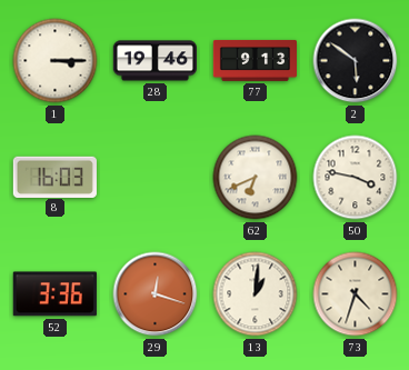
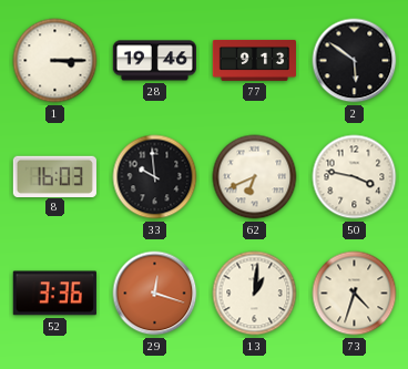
33: none -> 9:59 (155, 177)
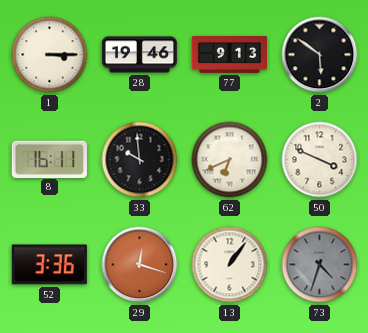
8: 16:03 -> 16:11 (49, 159)
50: 3:47 -> 3:49 (320, 160)
13: 1:01 -> 1:06 (230, 265)
73 dial: cream -> grey (320, 265)
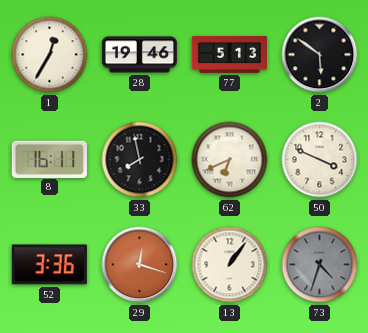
1: 3:15 -> 12:35 (50, 55)
77: 9:13 -> 5:13 (229, 54)
33: 9:59 -> 7:58 (140, 160)
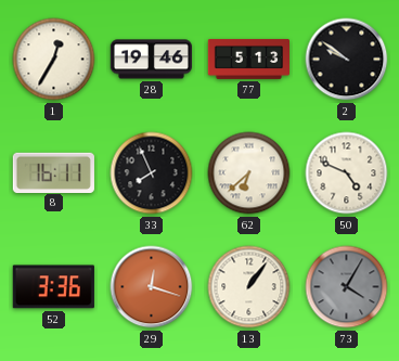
2: 5:51 -> 9:51 (347, 60)
33: 7:58 -> 7:56 (152, 173)
62: 6:41 -> 6:38 (249, 173)
50: 3:49 -> 4:49 (347, 173)
73: 4:33 -> 4:05 (347, 287)
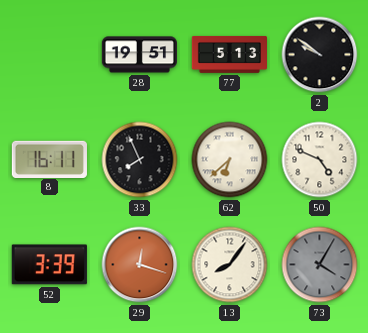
1: 12:35 -> none (54, 60)
28: 19:46 -> 19:51 (139, 55)
52: 3:36 -> 3:39 (49, 265)
13: 1:06 -> 8:06 (230, 265)
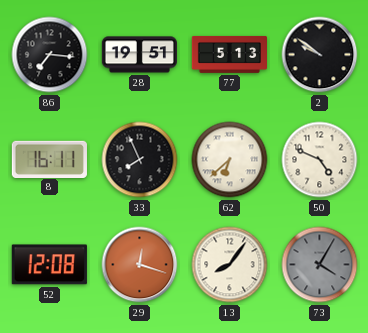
86: none -> 7:16 (50, 55)
52: 3:39 -> 12:08 (49, 265)
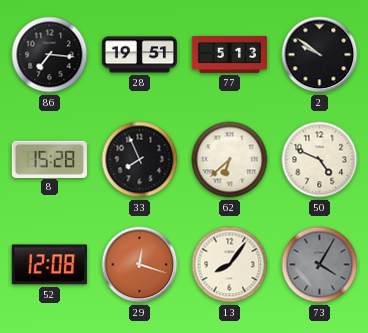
8: 16:11 -> 15:28 (49, 159)
